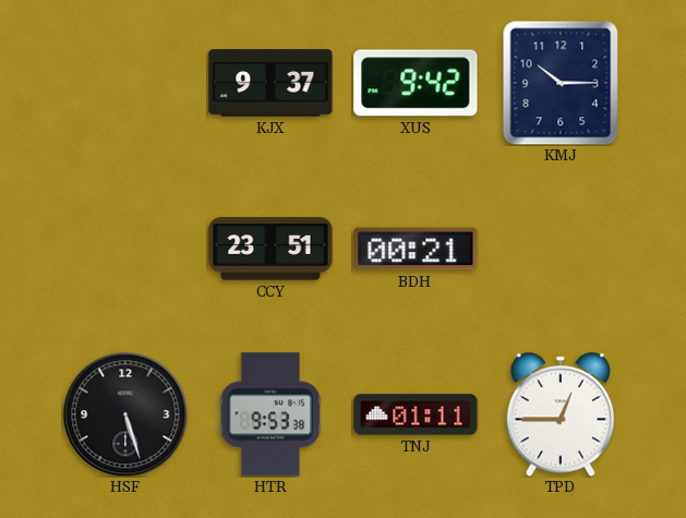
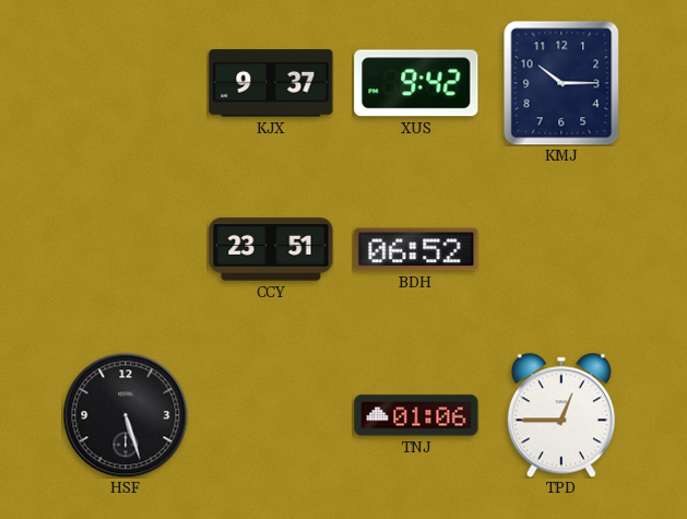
BDH: 00:21 -> 06:52 (416, 249)
HTR: 9:53 -> none (270, 414)
TNJ: 01:11 -> 01:06 (416, 415)
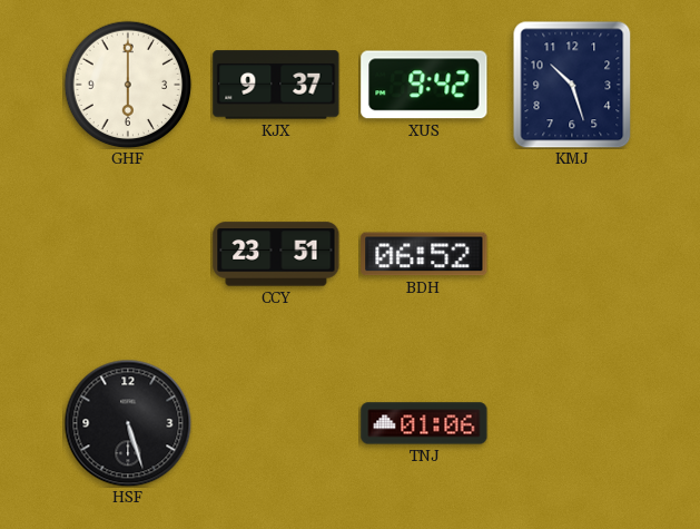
GHF: none -> 6:00 (128, 85)
KMJ: 10:15 -> 10:27 (572, 85)
TPD: 12:45 -> none (561, 415)
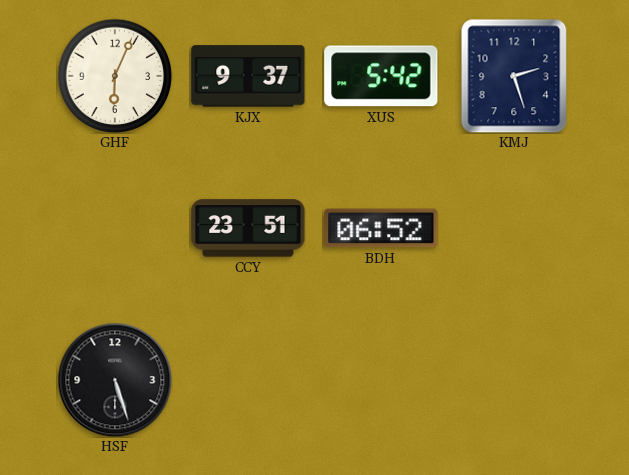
GHF: 6:00 -> 6:04 (115, 76)
XUS: 9:42 -> 5:42 (381, 76)
KMJ: 10:27 -> 2:27 (514, 76)
TNJ: 01:06 -> none (424, 423)
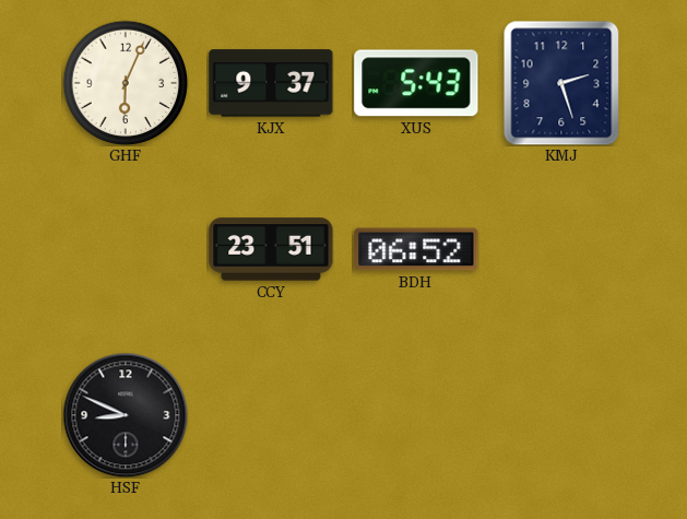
XUS: 5:42 -> 5:43 (416, 83)
HSF: 5:27 -> 8:49 (126, 415)
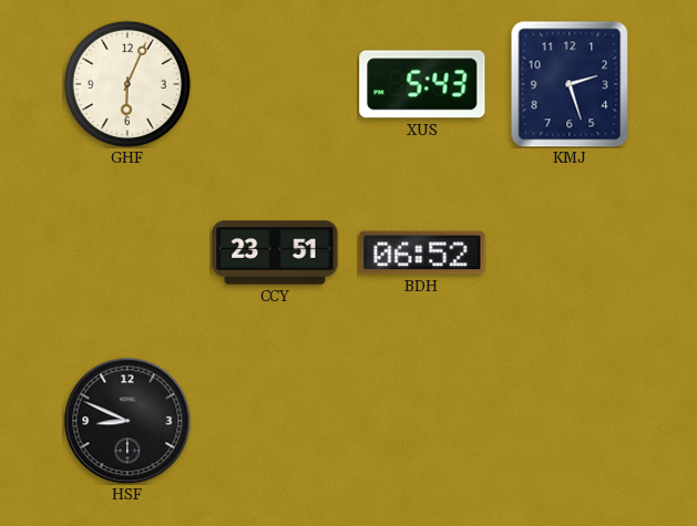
KJX: 9:37 -> none (271, 83)
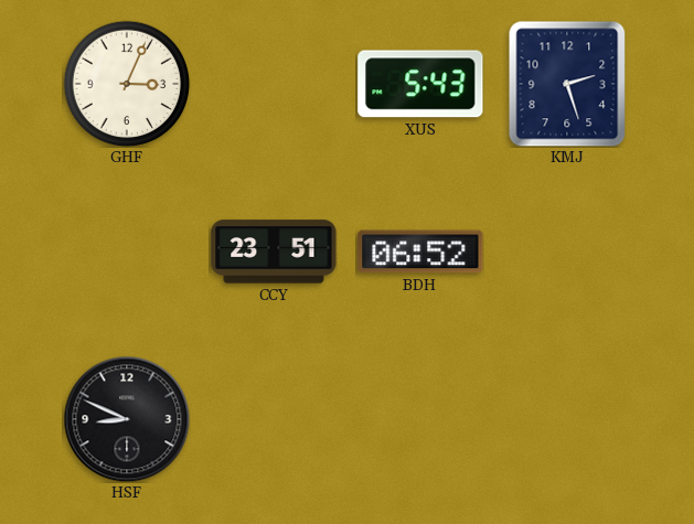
GHF: 6:04 -> 3:04 (127, 84)
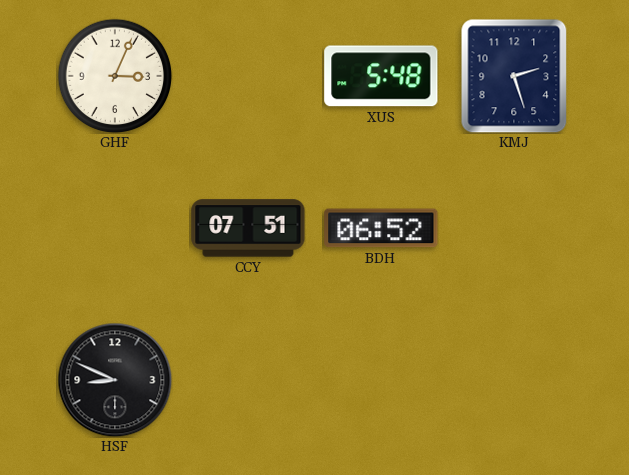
XUS: 5:43 -> 5:48 (381, 76)
CCY: 23:51 -> 07:51 (248, 228)
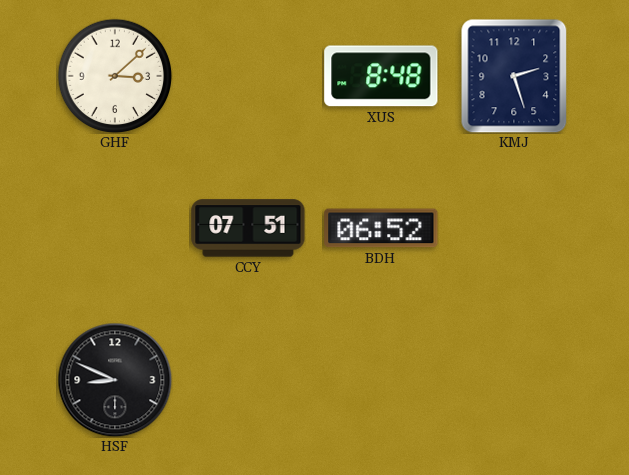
GHF: 3:04 -> 3:08 (115, 76)
XUS: 5:48 -> 8:48 (381, 76)
